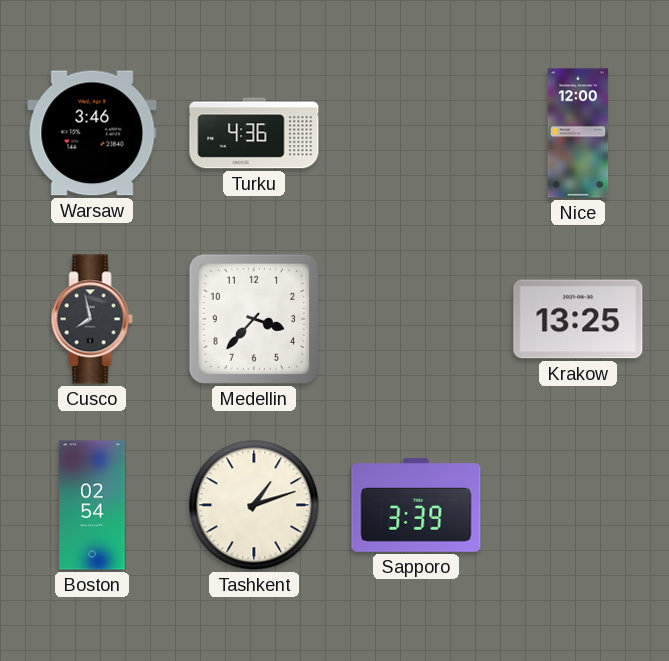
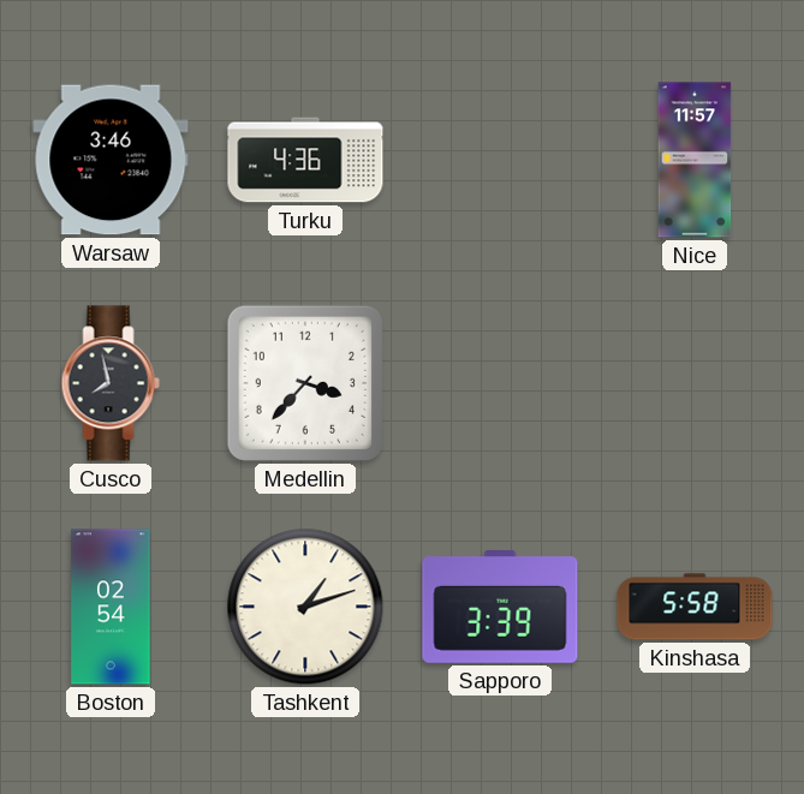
Nice: 12:00 -> 11:57 (695, 160)
Krakow: 13:25 -> none (578, 319)
Kinshasa: none -> 5:58 (695, 607)
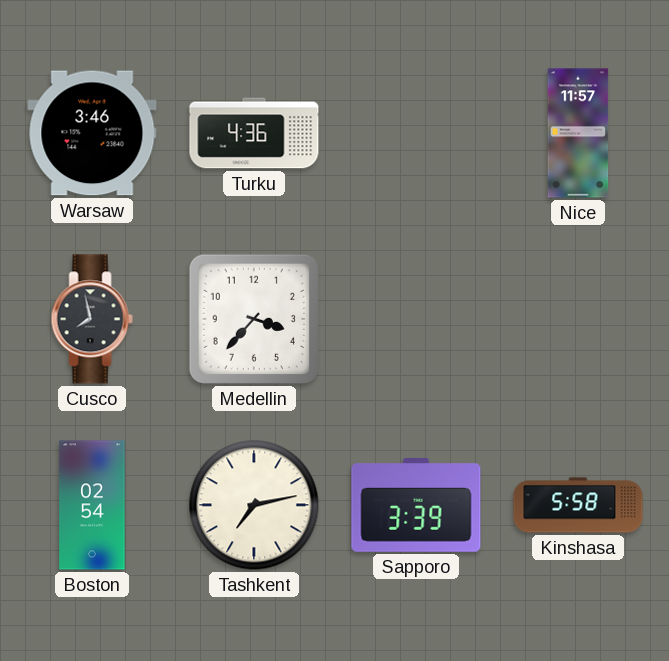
Tashkent: 1:12 -> 7:13 (254, 505)
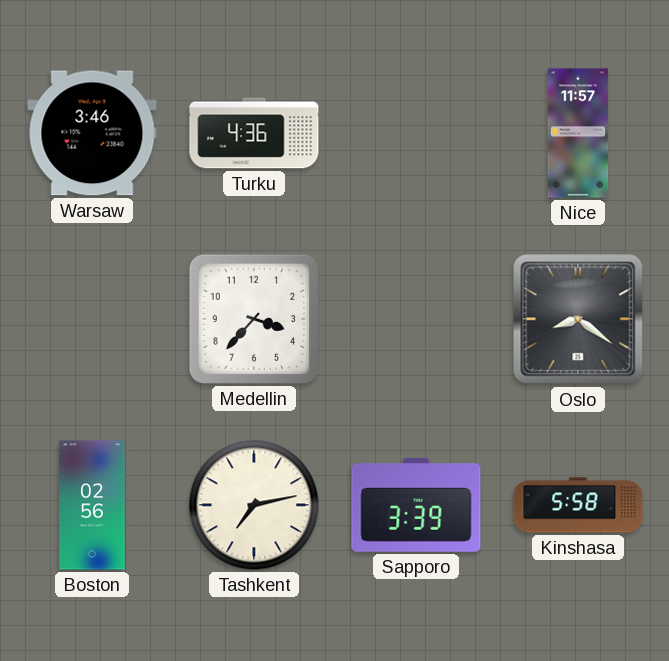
Cusco: 7:58 -> none (92, 319)
Oslo: none -> 8:21 (578, 319)
Boston: 02:54 -> 02:56 (92, 505)
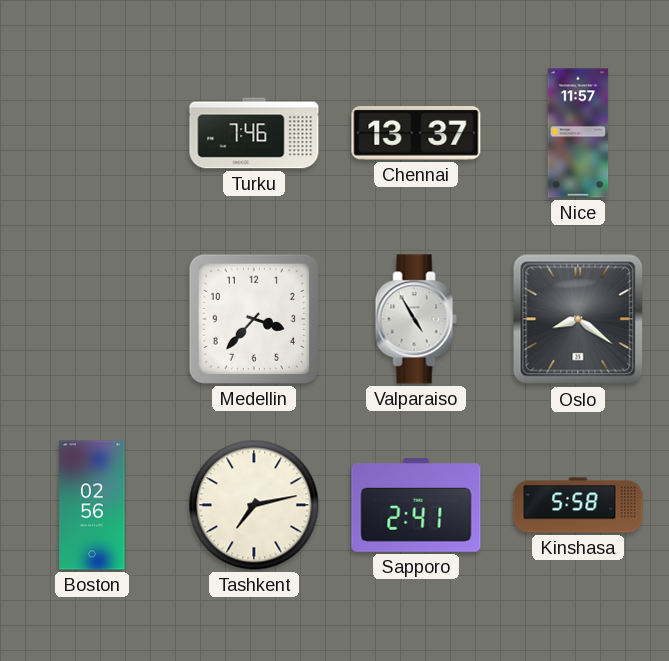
Warsaw: 3:46 -> none (92, 133)
Turku: 4:36 -> 7:46 (254, 133)
Chennai: none -> 13:37 (416, 133)
Valparaiso: none -> 4:55 (416, 319)
Sapporo: 3:39 -> 2:41 (416, 506)
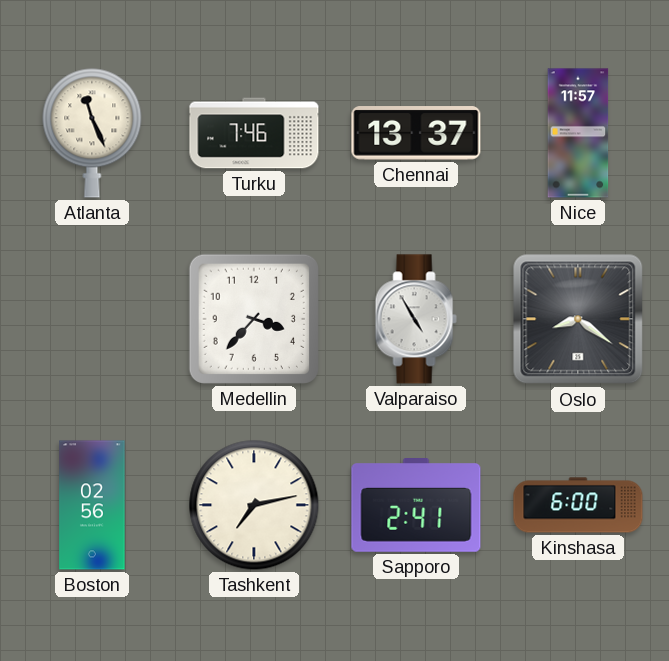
Atlanta: none -> 11:26 (92, 133)
Kinshasa: 5:58 -> 6:00 (578, 505)
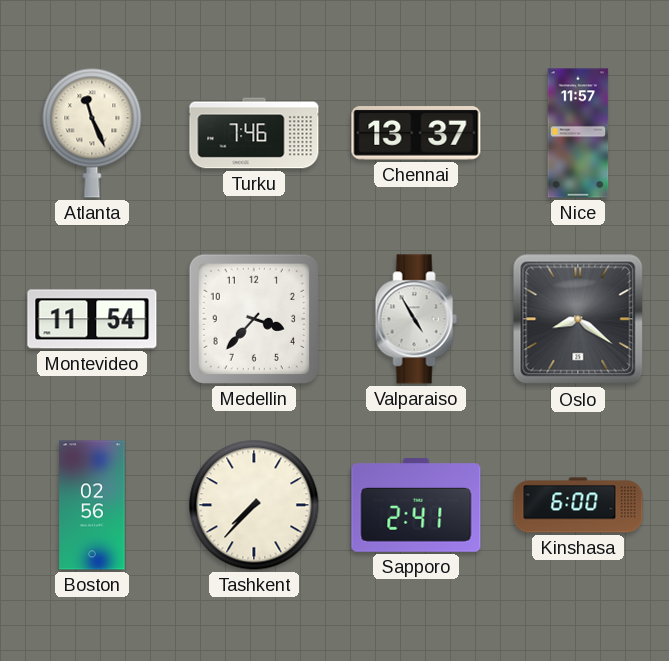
Montevideo: none -> 11:54 (92, 319)
Tashkent: 7:13 -> 7:37 (254, 505)
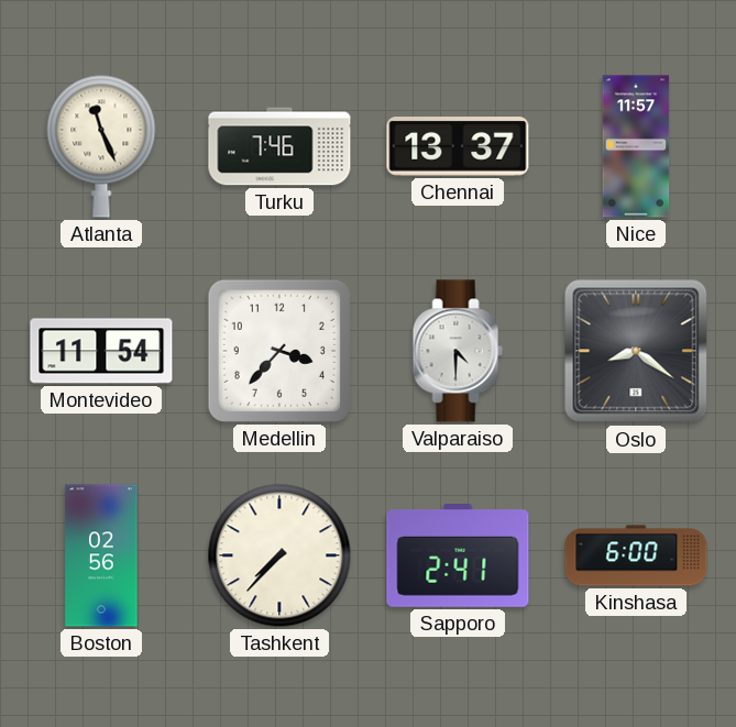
Valparaiso: 4:55 -> 4:30 (458, 351)
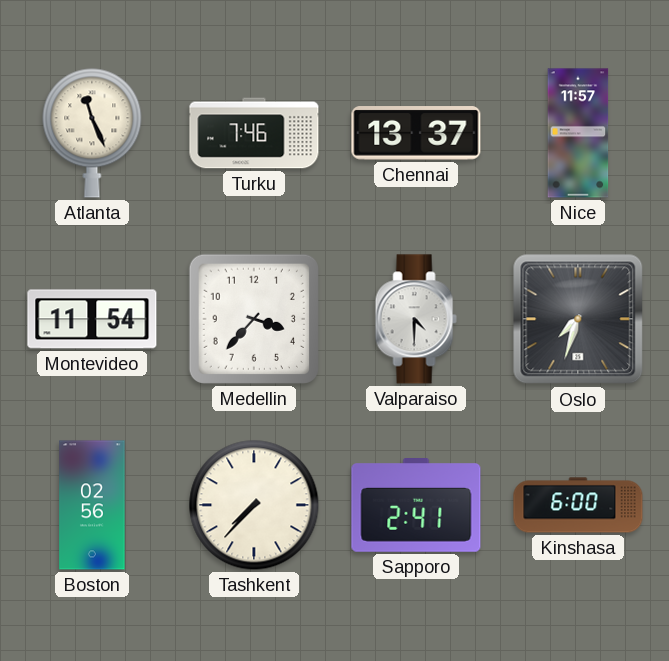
Oslo: 8:21 -> 7:33 (578, 319)
